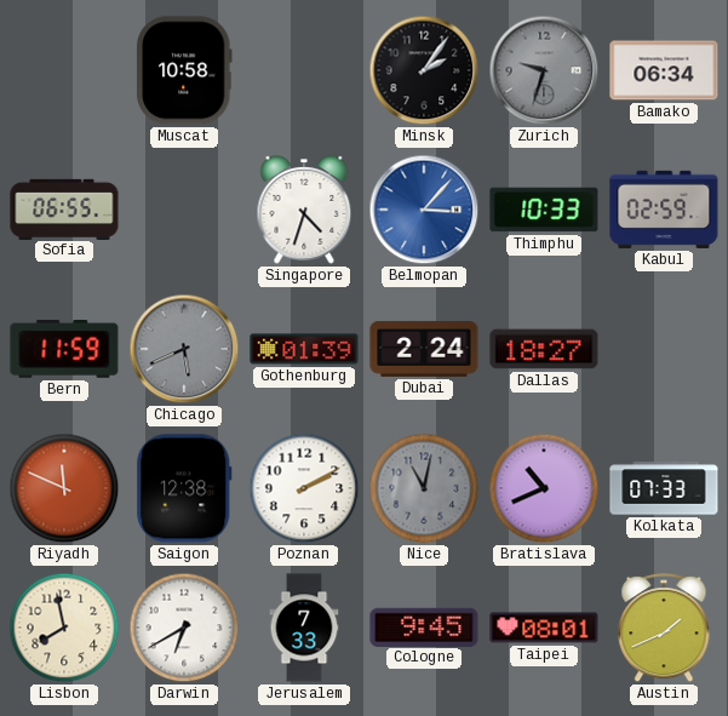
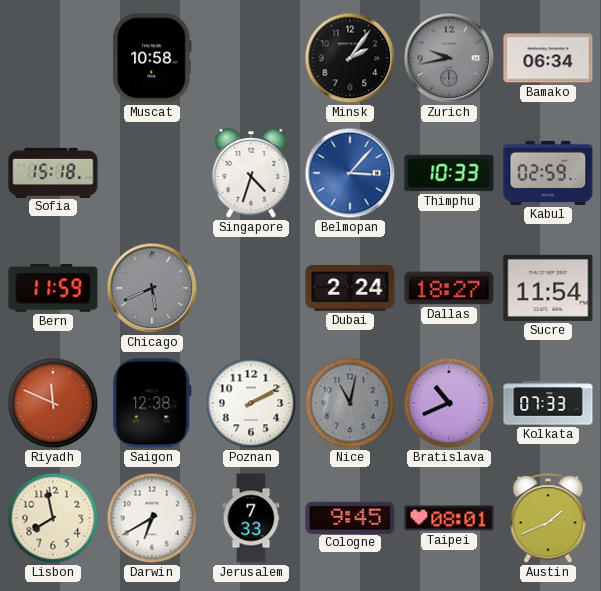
Zurich: 9:33 -> 9:43 (449, 58)
Sofia: 06:55 -> 15:18 (53, 172)
Gothenburg: 01:39 -> none (304, 349)
Sucre: none -> 11:54 (548, 288)
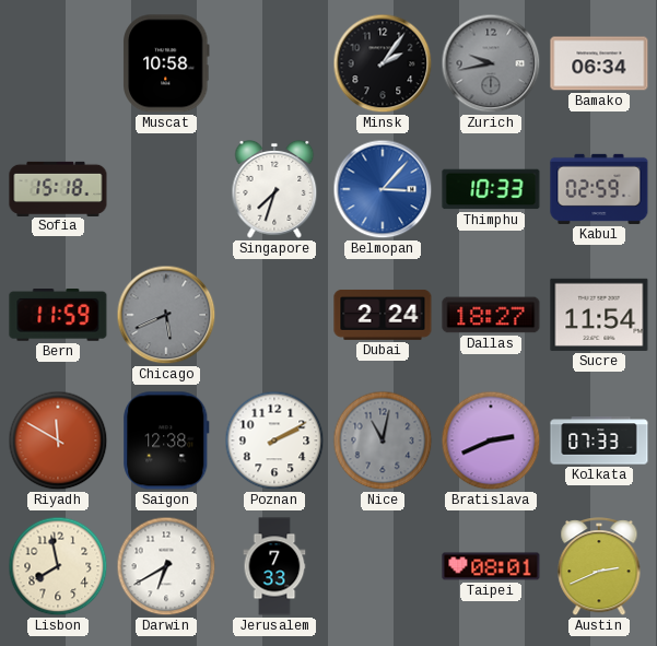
Singapore: 4:33 -> 7:33 (274, 190)
Riyadh: 11:49 -> 11:50 (58, 441)
Bratislava: 10:41 -> 2:41 (491, 441)
Cologne: 9:45 -> none (350, 517)
Austin: 1:41 -> 2:41 (599, 567)
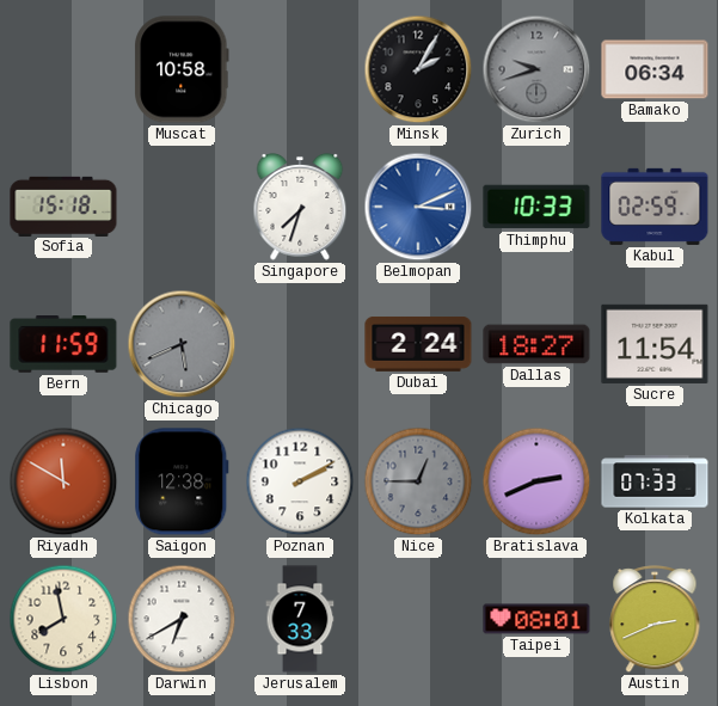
Minsk: 2:06 -> 2:05 (418, 69)
Zurich: 9:43 -> 9:42 (536, 69)
Belmopan: 3:07 -> 3:11 (418, 207)
Nice: 11:02 -> 12:45 (418, 481)
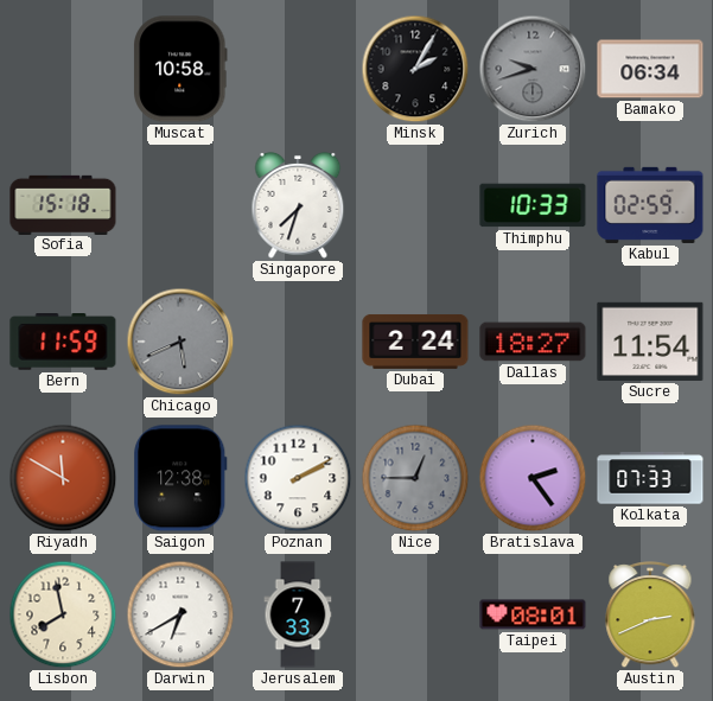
Belmopan: 3:11 -> none (418, 207)
Bratislava: 2:41 -> 2:24 (533, 478)
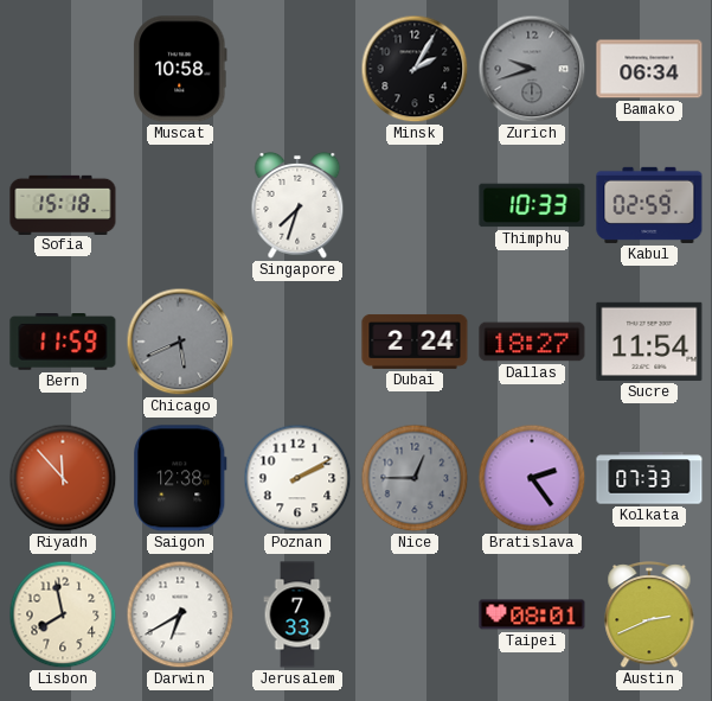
Riyadh: 11:50 -> 11:53 (63, 478)
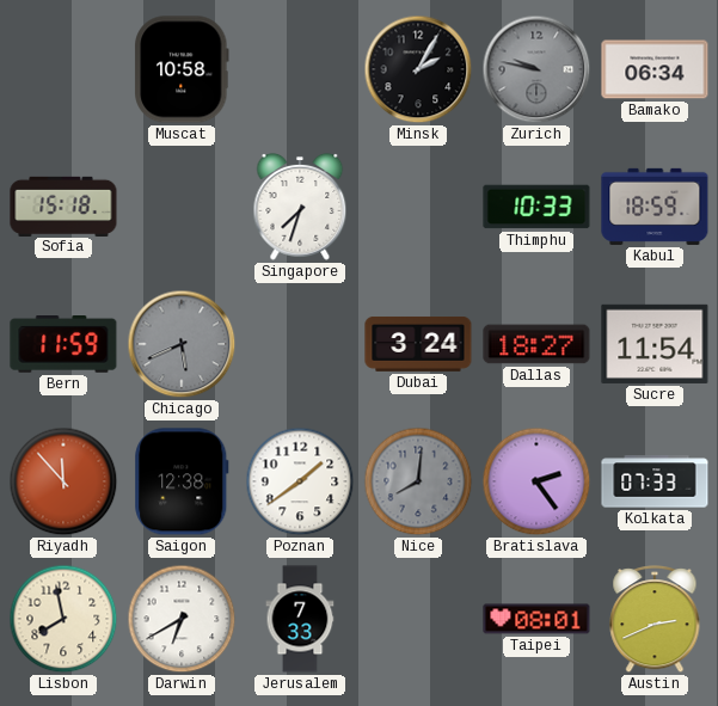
Zurich: 9:42 -> 9:47 (536, 69)
Kabul: 02:59 -> 18:59 (655, 207)
Dubai: 2:24 -> 3:24 (418, 344)
Poznan: 2:10 -> 1:39 (300, 481)
Nice: 12:45 -> 8:01 (418, 481)
